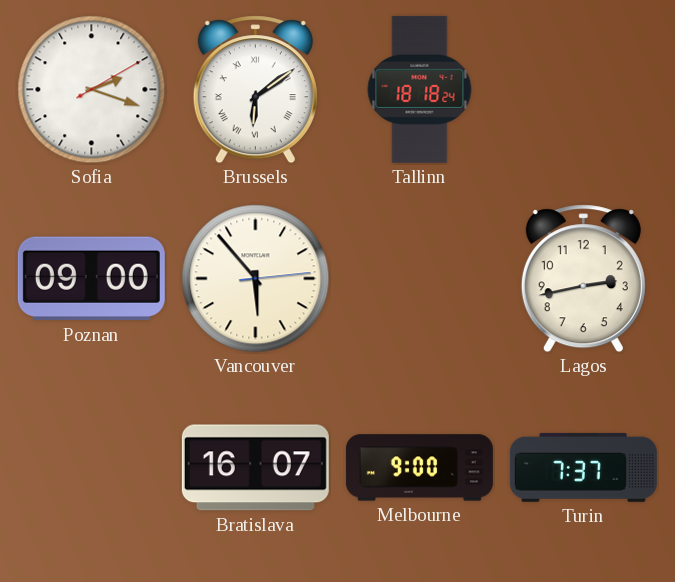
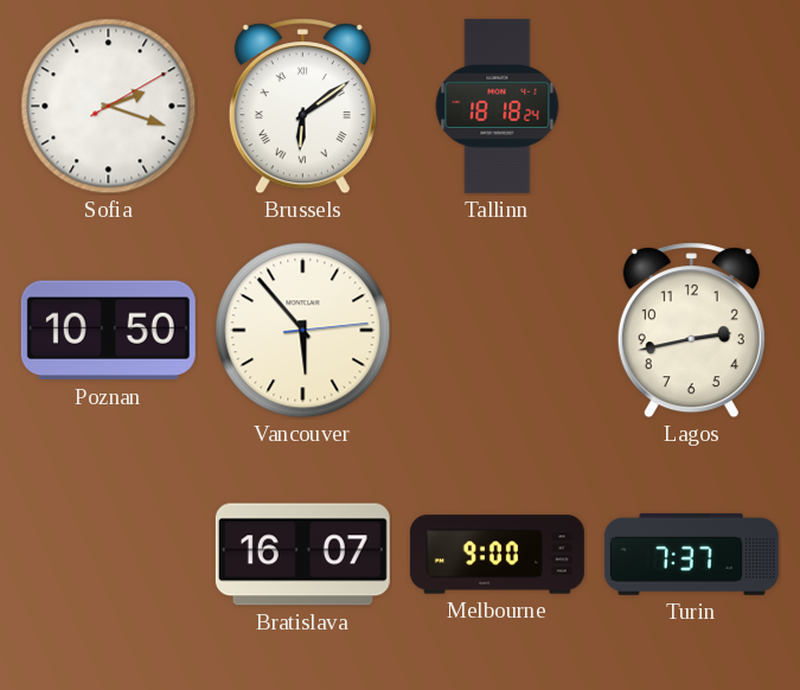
Poznan: 09:00 -> 10:50 (108, 331)
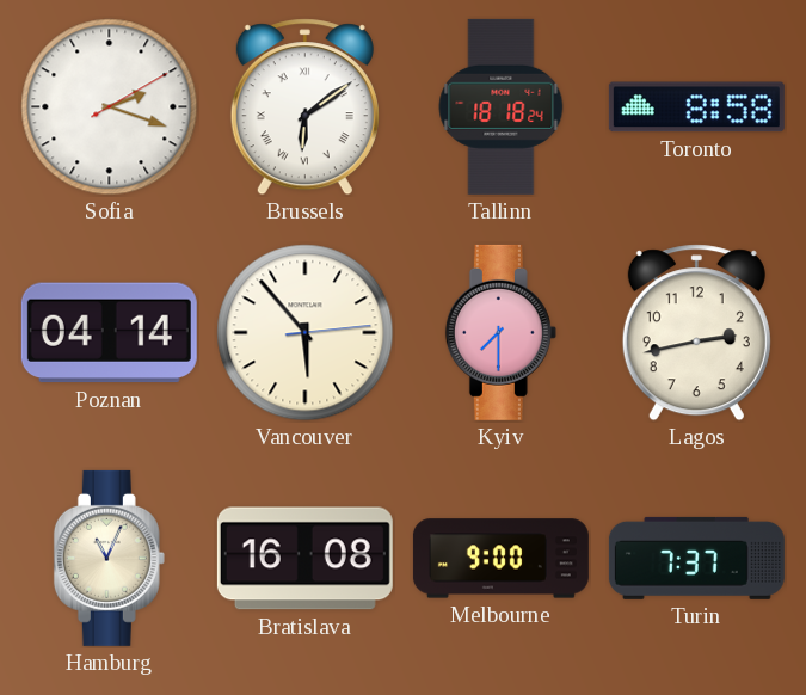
Toronto: none -> 8:58 (696, 107)
Poznan: 10:50 -> 04:14 (109, 333)
Kyiv: none -> 7:30 (500, 332)
Hamburg: none -> 11:04 (109, 558)
Bratislava: 16:07 -> 16:08 (304, 559)
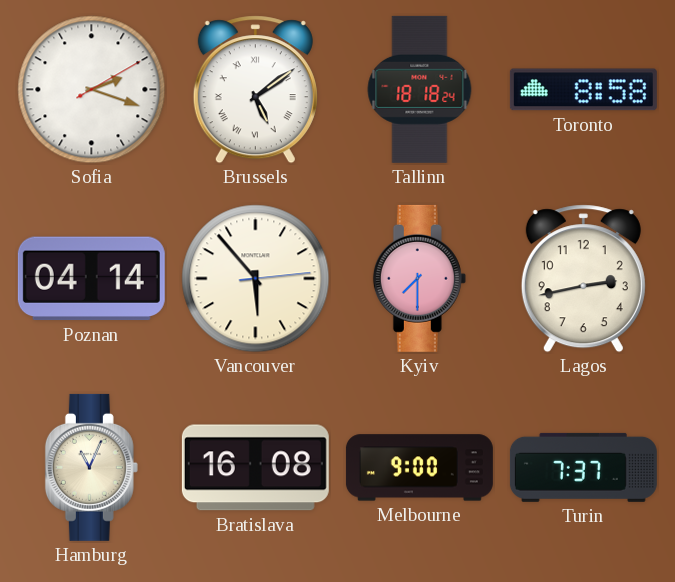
Brussels: 6:09 -> 5:09 (255, 90)
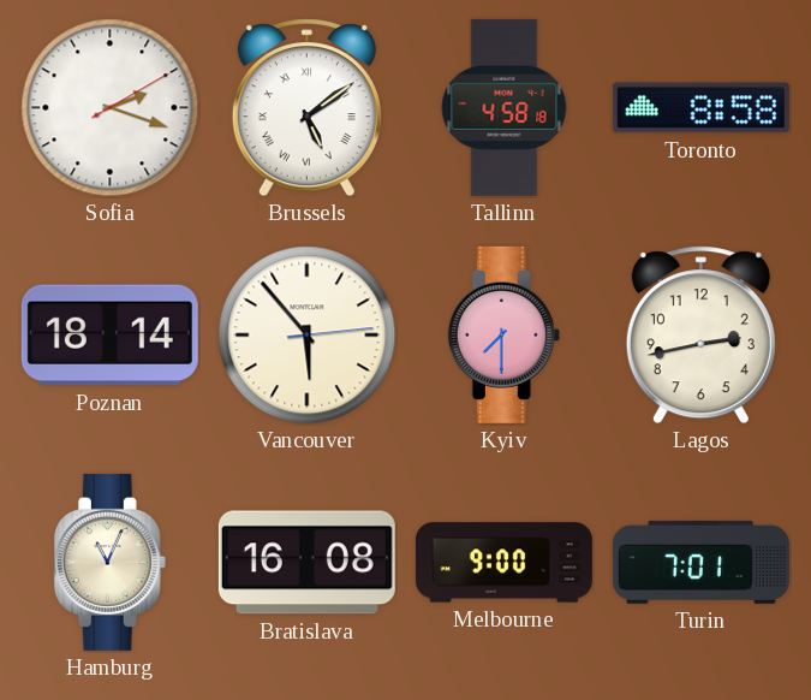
Tallinn: 18:18 -> 4:58 (505, 107)
Poznan: 04:14 -> 18:14 (109, 336)
Turin: 7:37 -> 7:01 (700, 562)
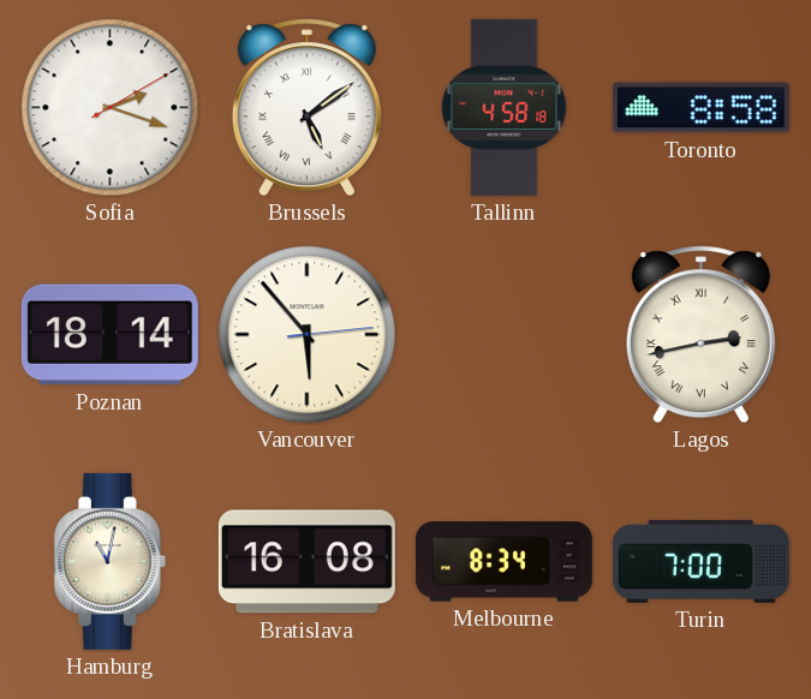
Kyiv: 7:30 -> none (503, 334)
Lagos numerals: Arabic -> Roman (700, 335)
Hamburg: 11:04 -> 11:02 (109, 561)
Melbourne: 9:00 -> 8:34 (503, 562)
Turin: 7:01 -> 7:00 (700, 561)
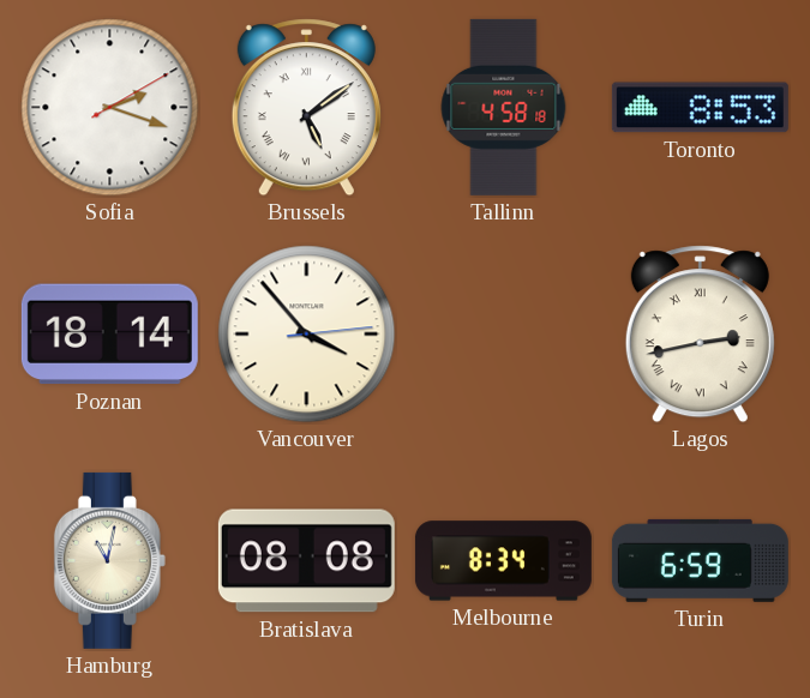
Toronto: 8:58 -> 8:53 (700, 108)
Vancouver: 5:53 -> 3:53 (307, 335)
Bratislava: 16:08 -> 08:08 (306, 561)
Turin: 7:00 -> 6:59 (700, 560)
